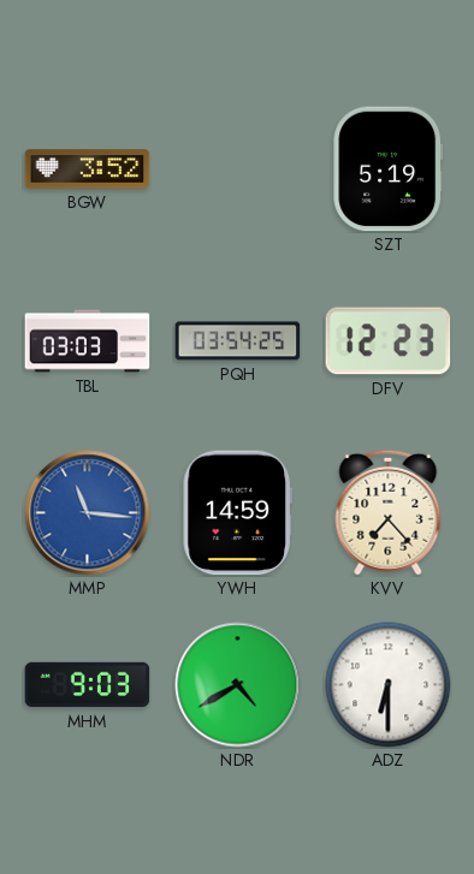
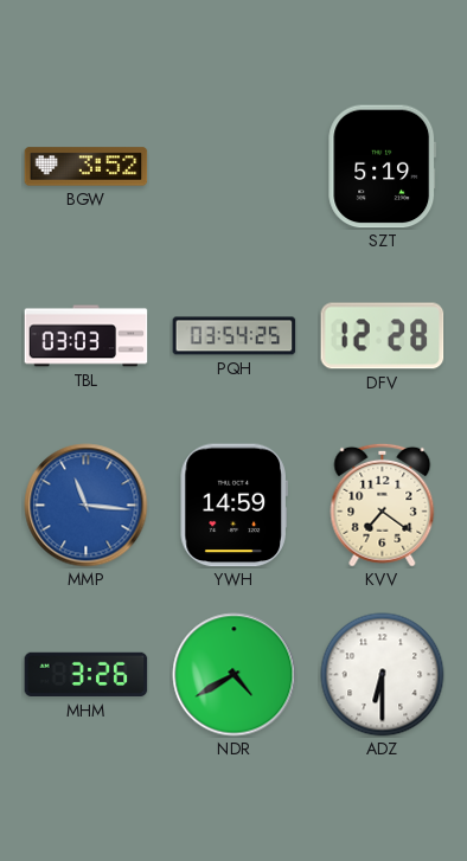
DFV: 12:23 -> 12:28 (383, 336)
KVV: 7:23 -> 7:21 (383, 505)
MHM: 9:03 -> 3:26 (87, 675)
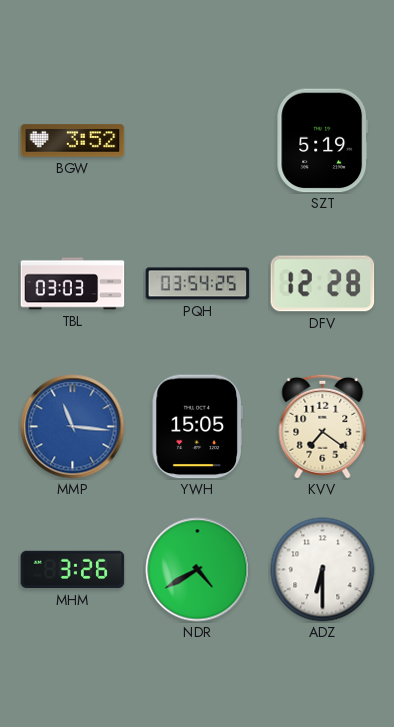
YWH: 14:59 -> 15:05 (197, 427)
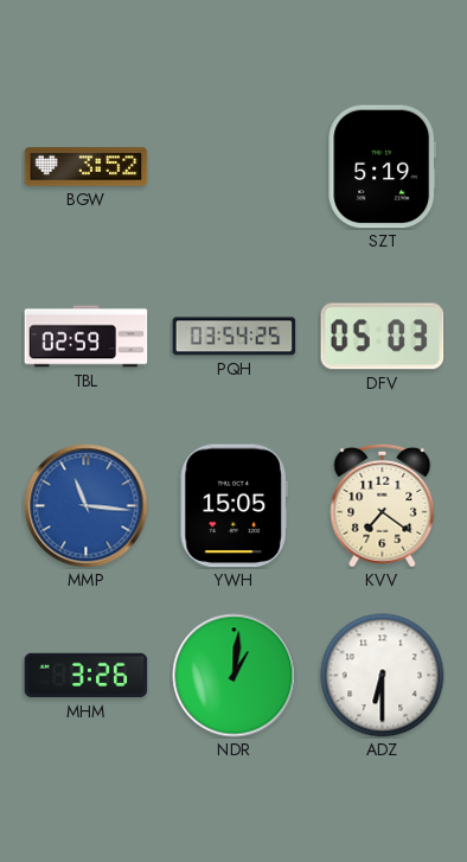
TBL: 03:03 -> 02:59 (87, 337)
DFV: 12:28 -> 05:03 (383, 337)
NDR: 4:40 -> 1:01 (235, 676)
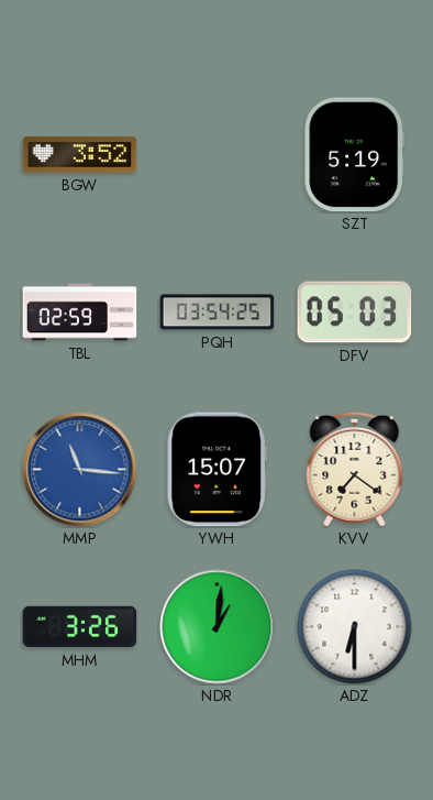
YWH: 15:05 -> 15:07 (216, 470)
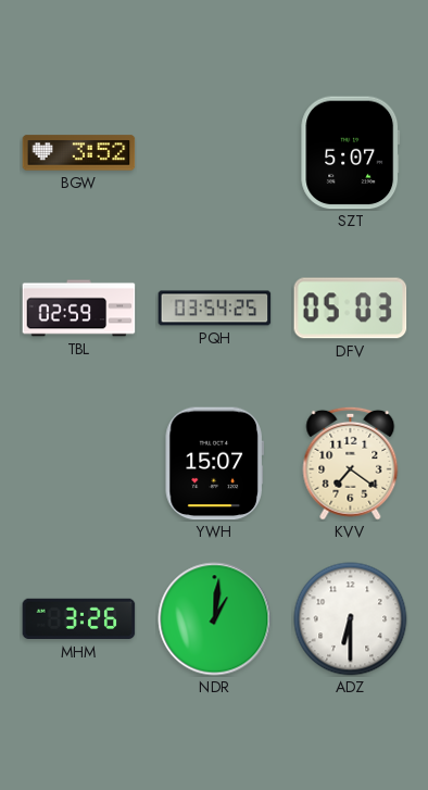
SZT: 5:19 -> 5:07 (351, 153)
MMP: 11:16 -> none (80, 470)
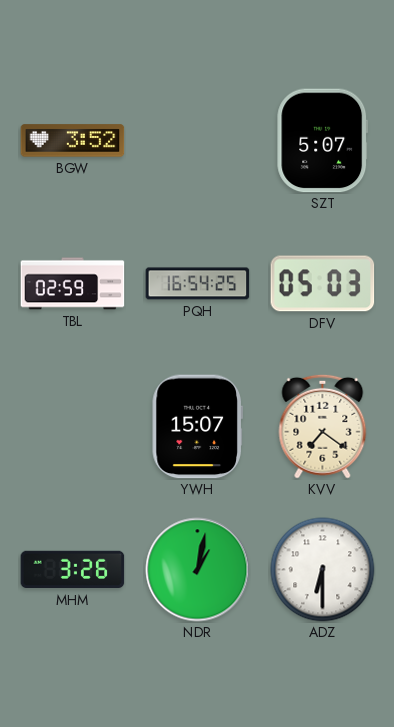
PQH: 03:54 -> 16:54 (198, 284)
NDR: 1:01 -> 1:02 (198, 570)
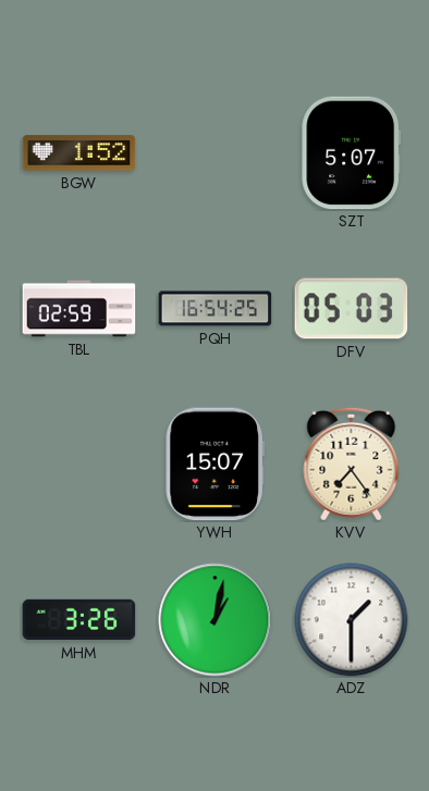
BGW: 3:52 -> 1:52 (79, 153)
KVV: 7:21 -> 7:24 (352, 464)
ADZ: 6:30 -> 1:30 (352, 620)
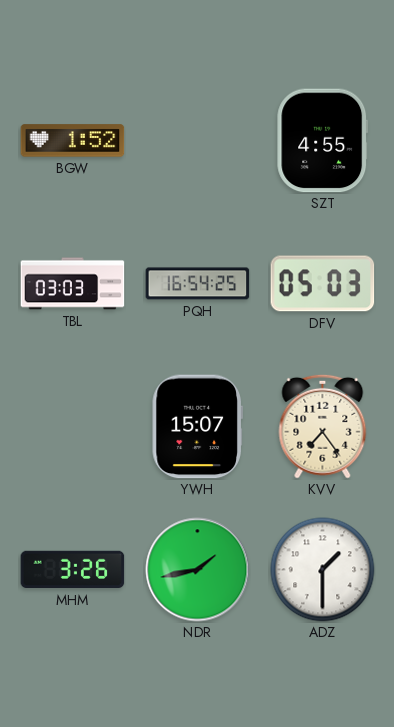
SZT: 5:07 -> 4:55 (323, 141)
TBL: 02:59 -> 03:03 (73, 284)
NDR: 1:02 -> 1:43 (198, 570)
